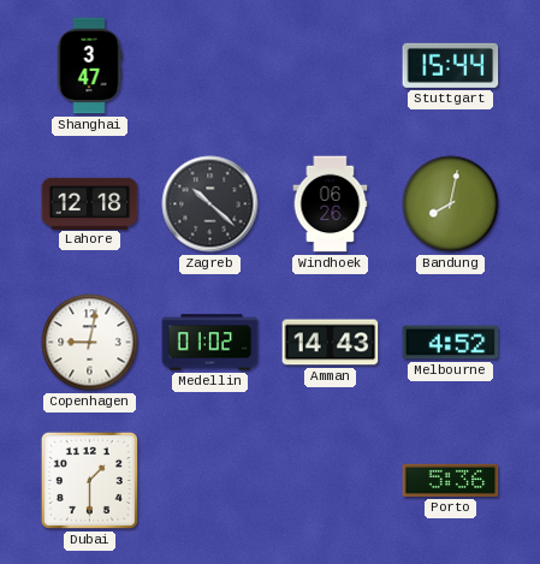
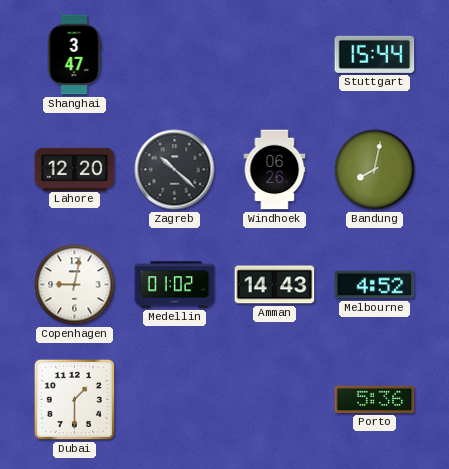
Lahore: 12:18 -> 12:20 (75, 169)
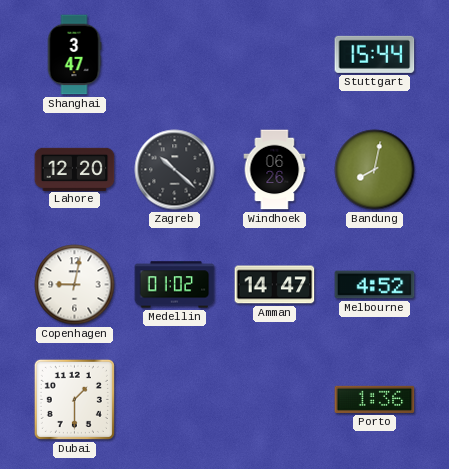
Amman: 14:43 -> 14:47 (275, 285)
Porto: 5:36 -> 1:36 (375, 399)
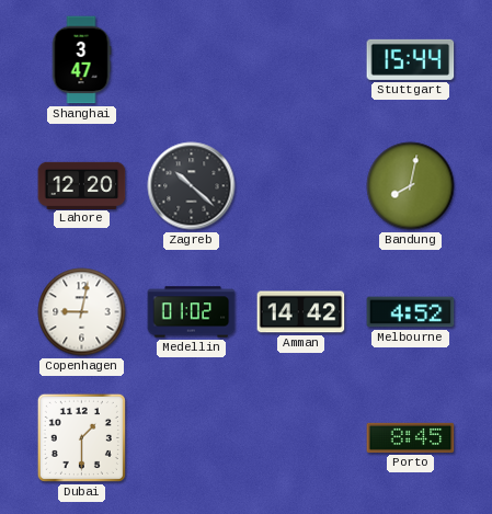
Windhoek: 06:26 -> none (275, 170)
Amman: 14:47 -> 14:42 (301, 312)
Porto: 1:36 -> 8:45 (411, 437)
